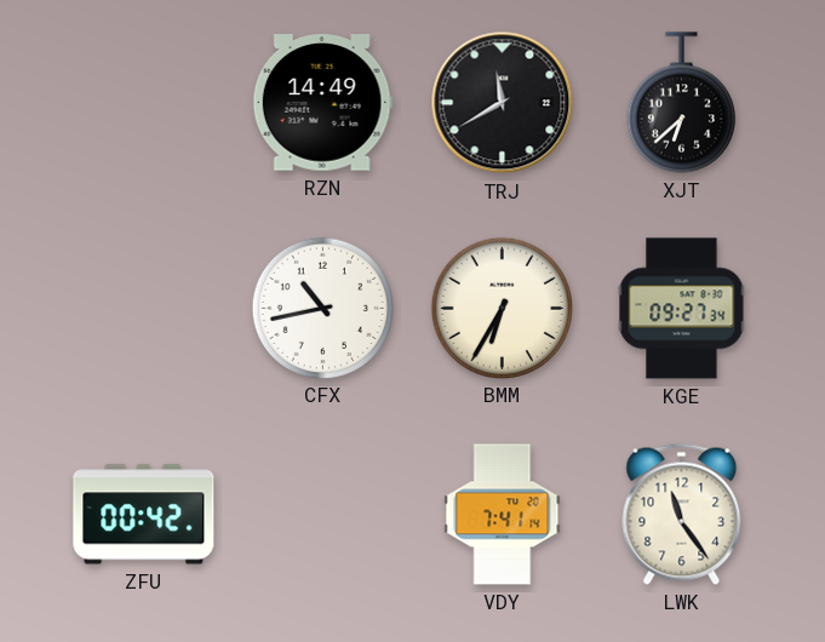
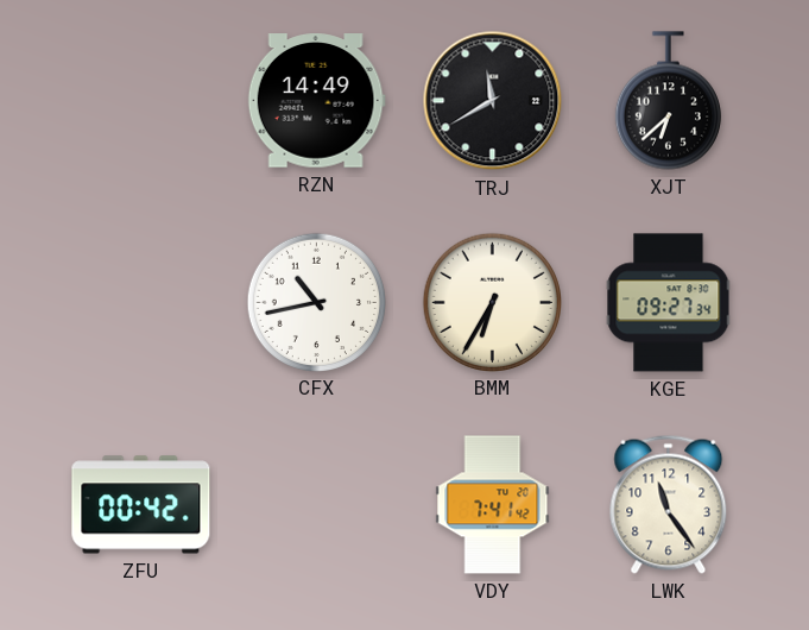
VDY: 7:41:14 -> 7:41:42 (493, 505)
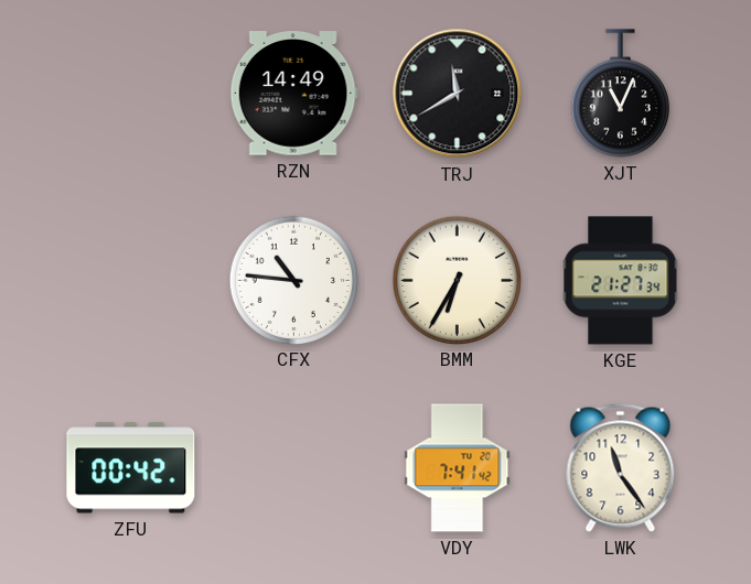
XJT: 6:38 -> 11:04 (620, 94)
CFX: 10:43 -> 10:46 (293, 280)
KGE: 09:27 -> 21:27 (621, 281)
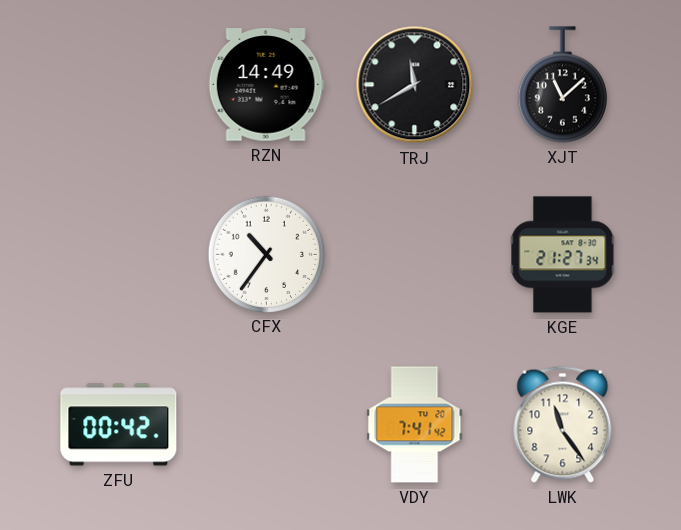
XJT: 11:04 -> 11:08 (562, 85)
CFX: 10:46 -> 10:36 (266, 254)
BMM: 6:35 -> none (457, 280)
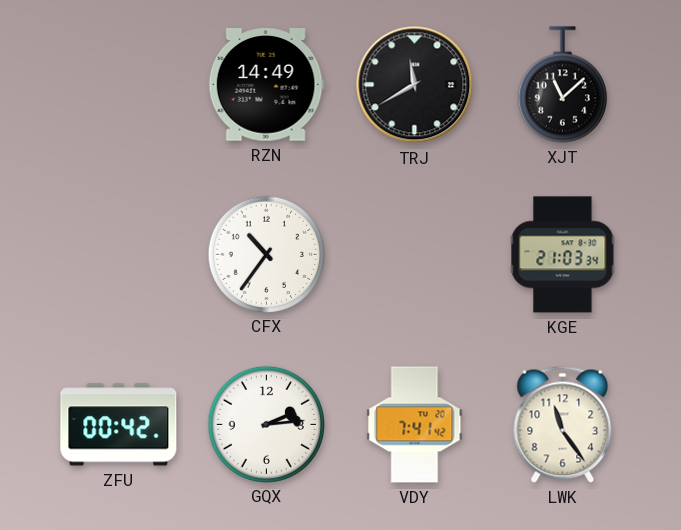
KGE: 21:27 -> 21:03 (563, 255)
GQX: none -> 2:14 (266, 424)
